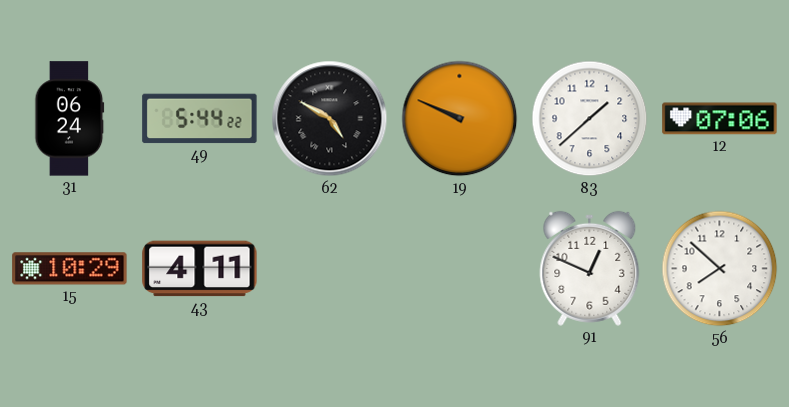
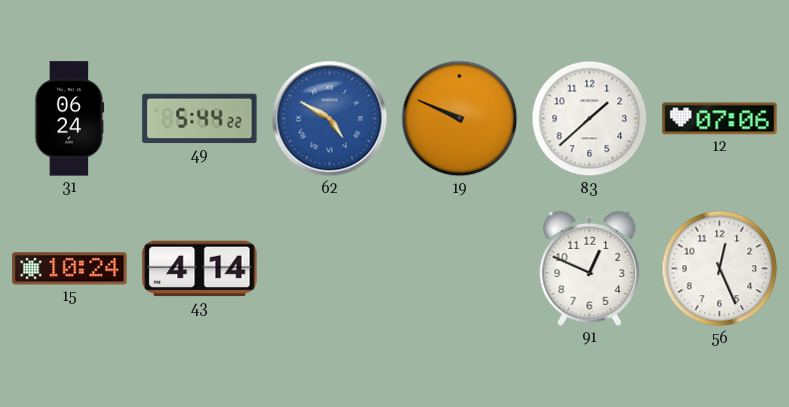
62 dial: black -> blue (330, 119)
15: 10:29 -> 10:24 (70, 269)
43: 4:11 -> 4:14 (200, 269)
56: 7:52 -> 12:26 (720, 269)
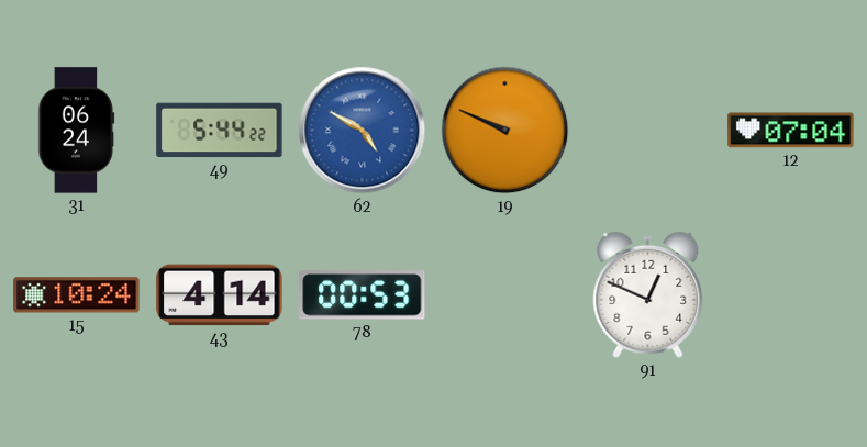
83: 1:38 -> none (590, 119)
12: 07:06 -> 07:04 (791, 131)
78: none -> 00:53 (363, 295)
56: 12:26 -> none (720, 269)
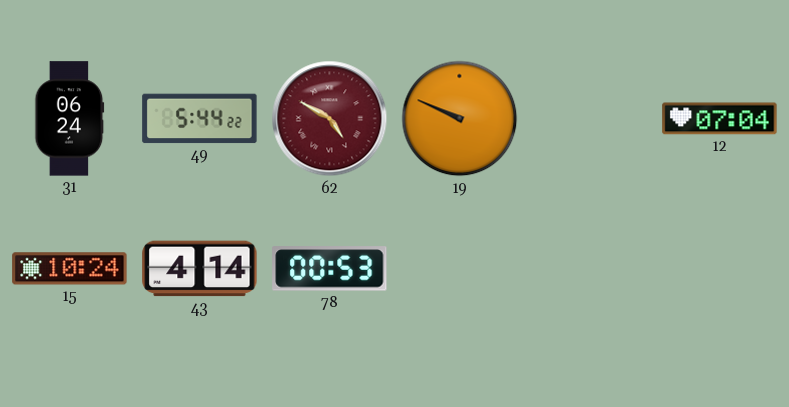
62 dial: blue -> burgundy (330, 119)
91: 12:49 -> none (648, 294)
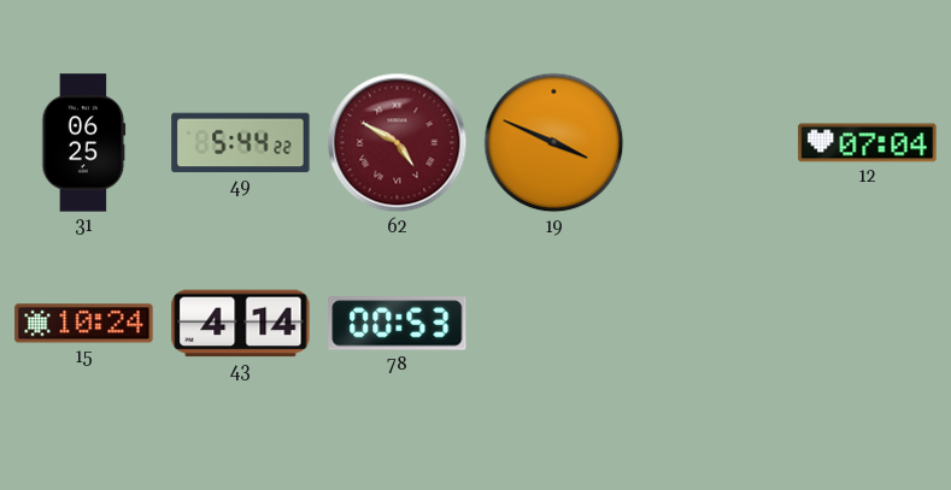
31: 06:24 -> 06:25 (84, 143)
19: 9:49 -> 3:49 (554, 143)
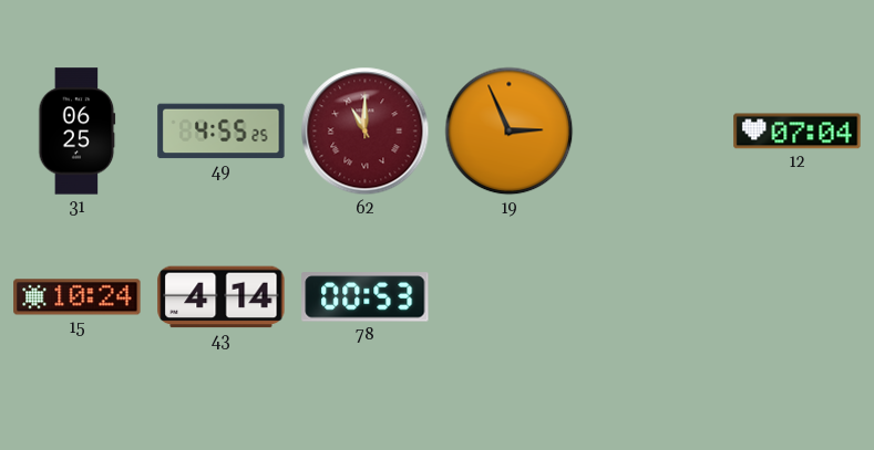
49: 5:44 -> 4:55 (222, 132)
62: 4:50 -> 11:00 (366, 132)
19: 3:49 -> 2:56 (510, 132)
